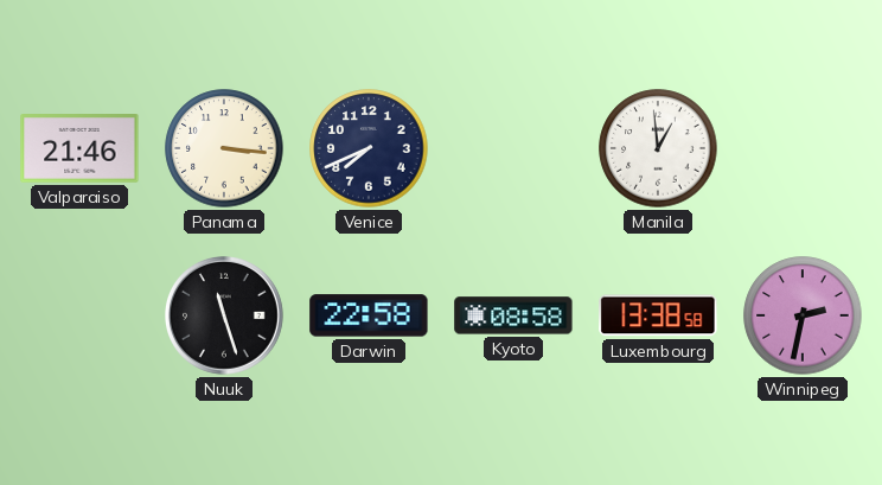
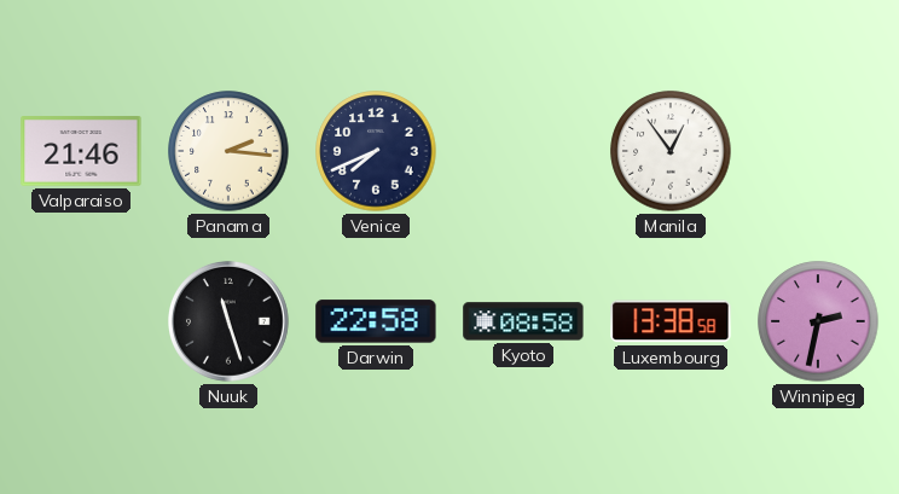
Panama: 3:16 -> 2:16 (228, 151)
Manila: 12:59 -> 12:54 (671, 151)
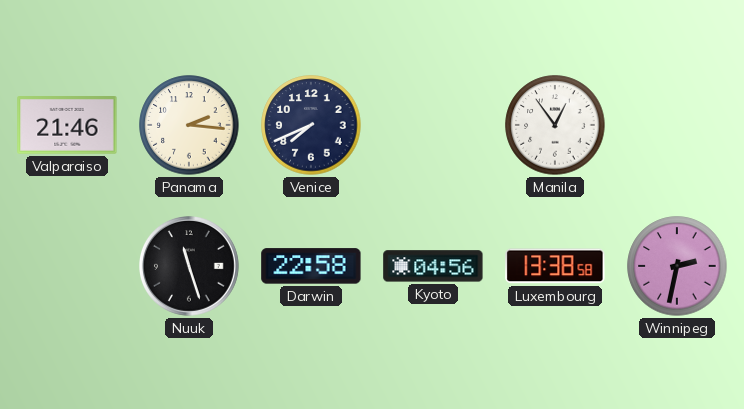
Kyoto: 08:58 -> 04:56 (433, 266)
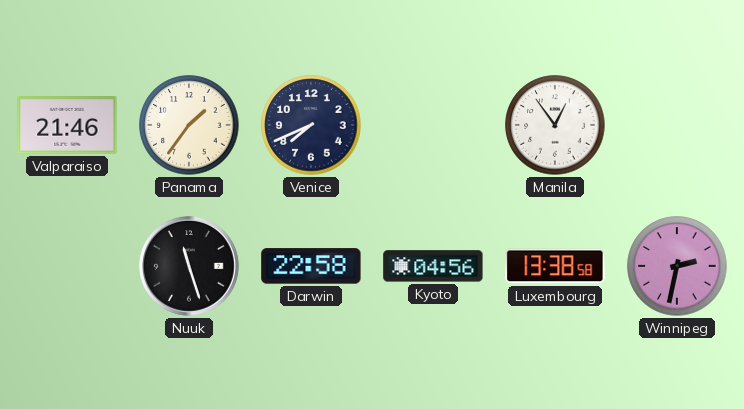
Panama: 2:16 -> 1:36 (189, 125)
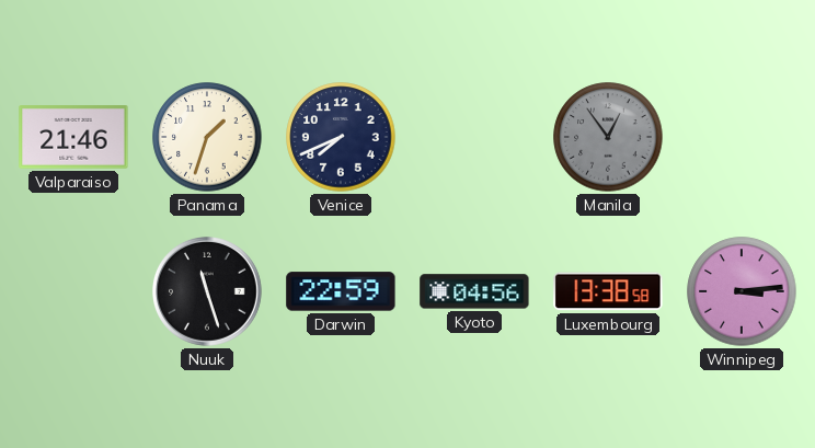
Panama: 1:36 -> 1:33 (207, 137)
Manila dial: white -> grey (608, 137)
Darwin: 22:58 -> 22:59 (341, 291)
Winnipeg: 2:32 -> 3:14 (742, 291)
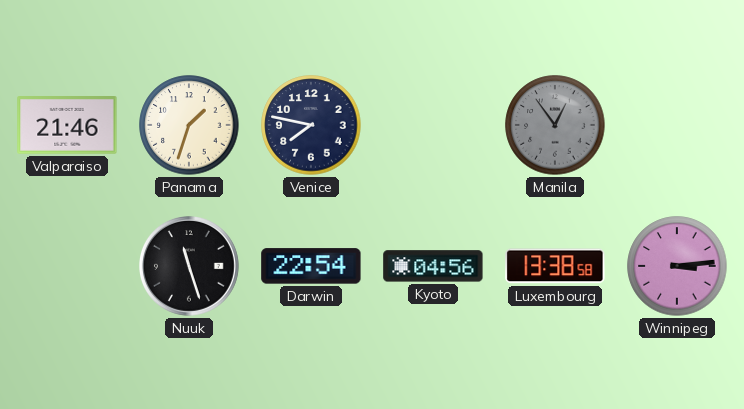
Venice: 7:41 -> 7:47 (311, 125)
Darwin: 22:59 -> 22:54 (311, 266)
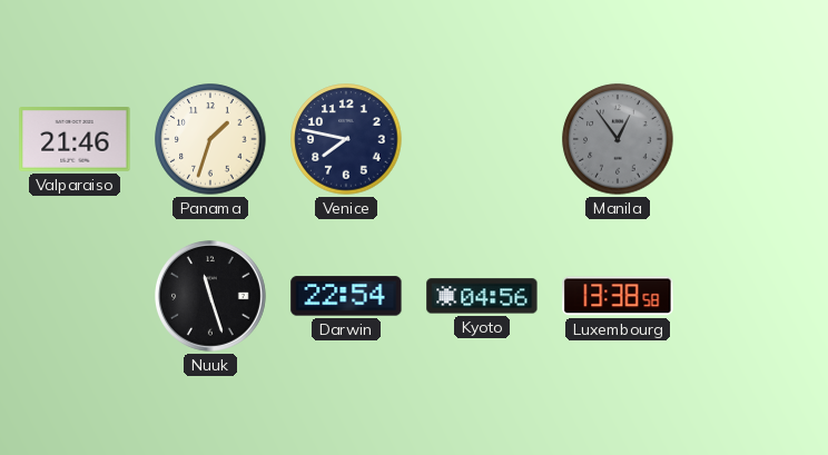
Winnipeg: 3:14 -> none (677, 266)
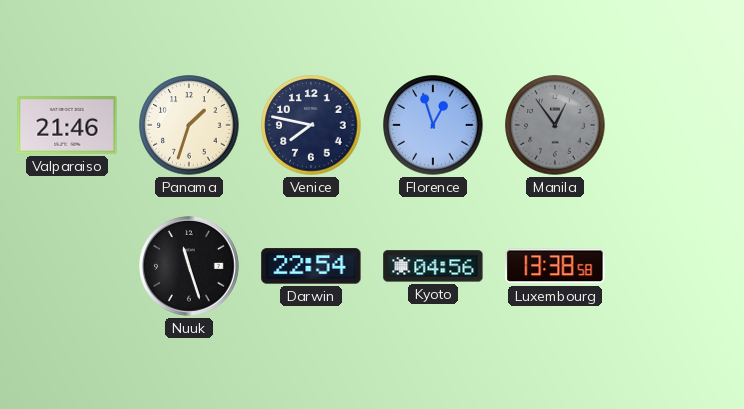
Florence: none -> 12:57 (433, 125)
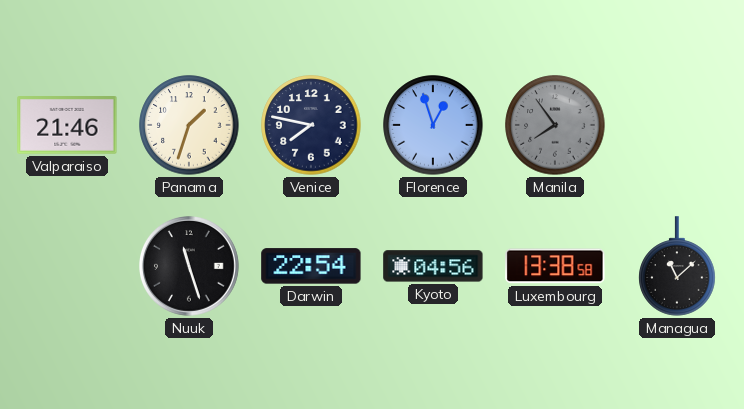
Manila: 12:54 -> 7:54 (555, 125)
Managua: none -> 11:08 (677, 266)
